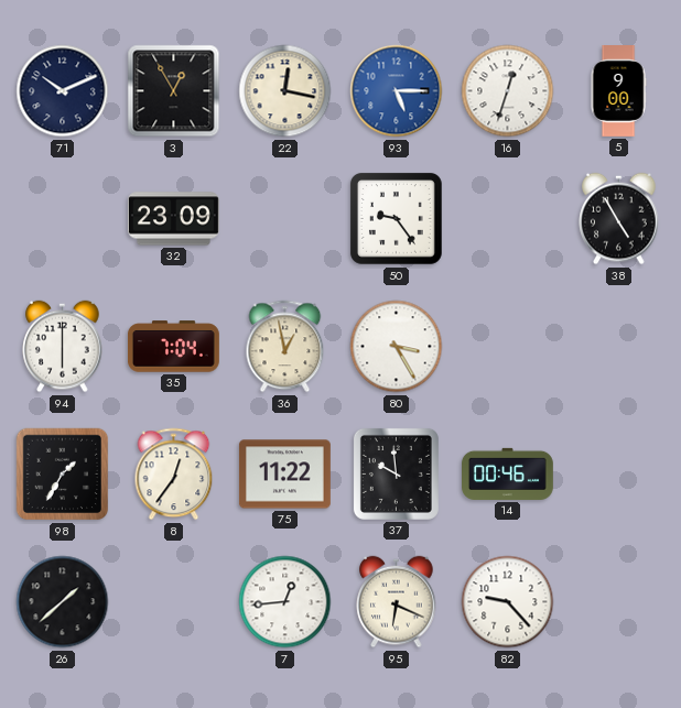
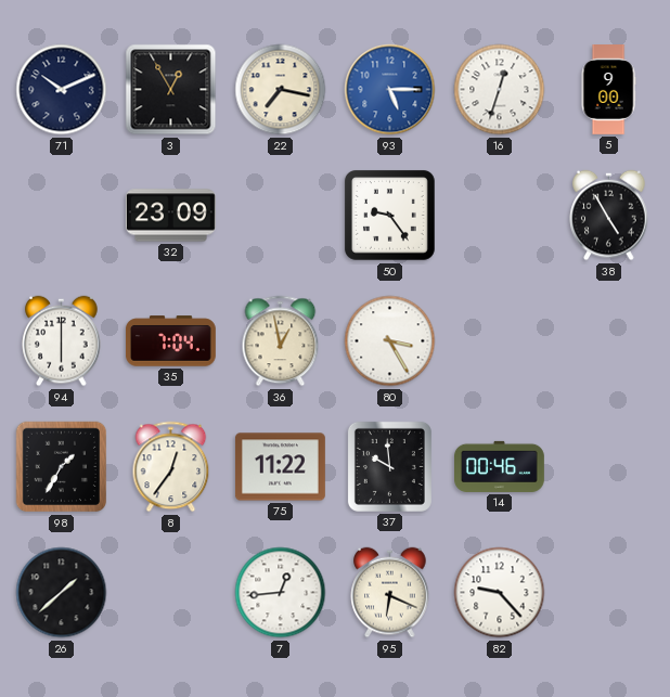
22: 12:17 -> 7:17 (281, 90)
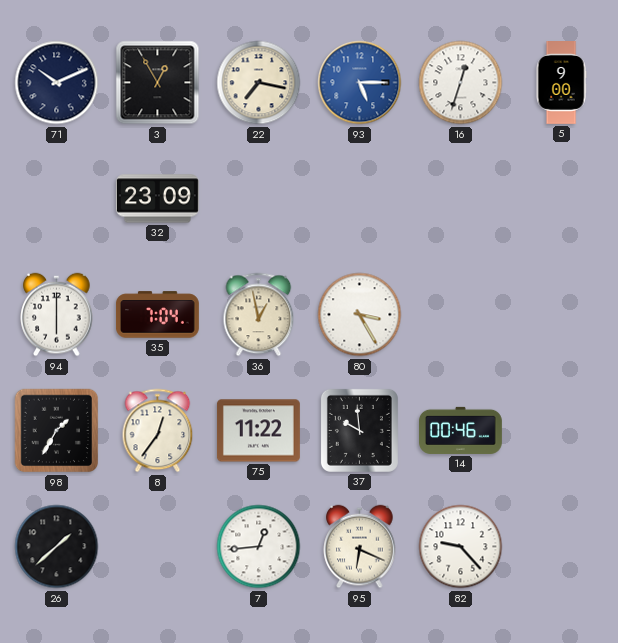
50: 9:24 -> none (389, 215)
38: 4:55 -> none (609, 216)
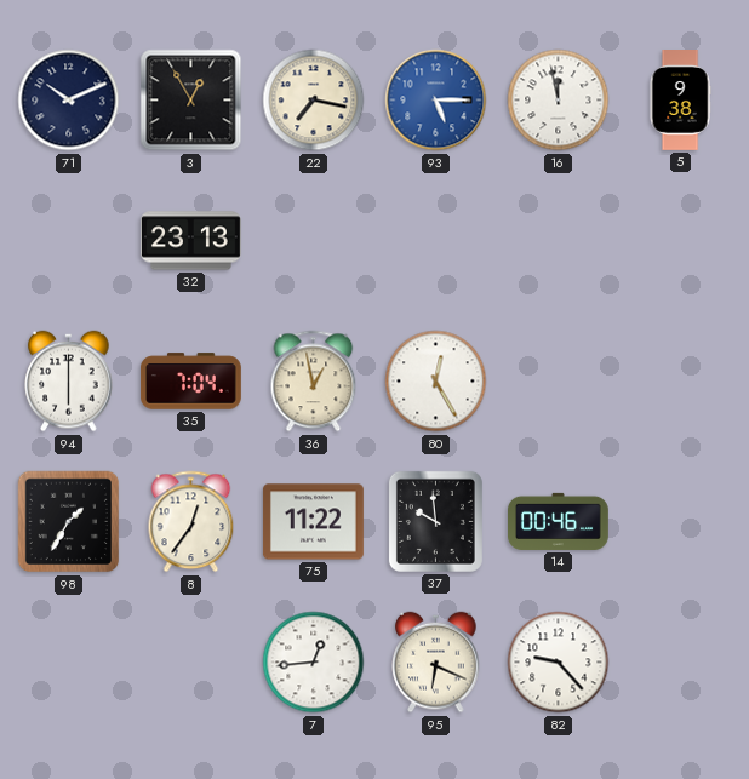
16: 12:33 -> 11:58 (559, 101)
5: 9:00 -> 9:38 (680, 101)
32: 23:09 -> 23:13 (191, 241)
80: 3:25 -> 12:25 (436, 382)
26: 1:38 -> none (57, 547)
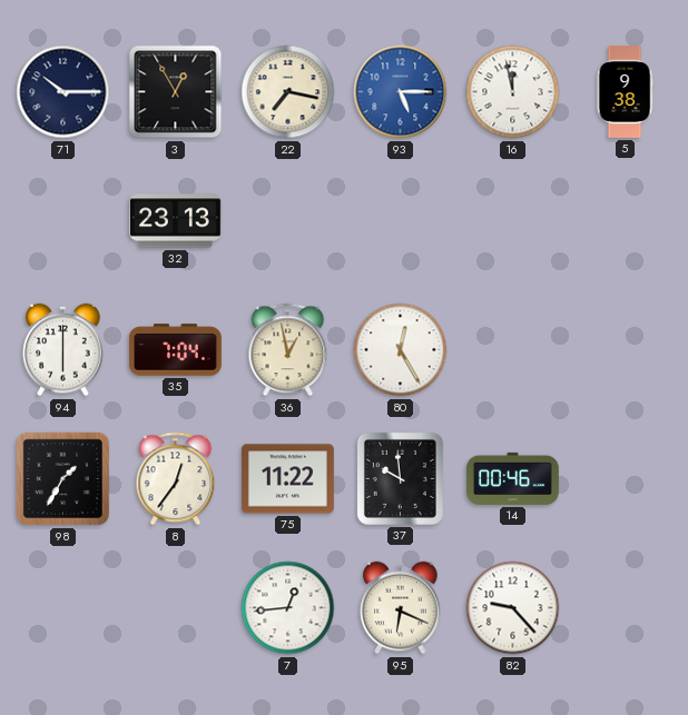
71: 10:11 -> 10:15 (63, 92)
